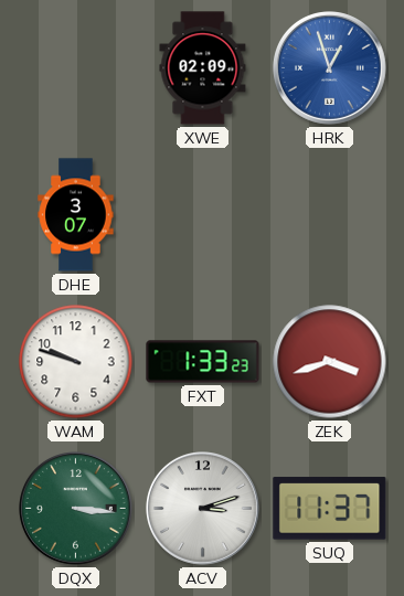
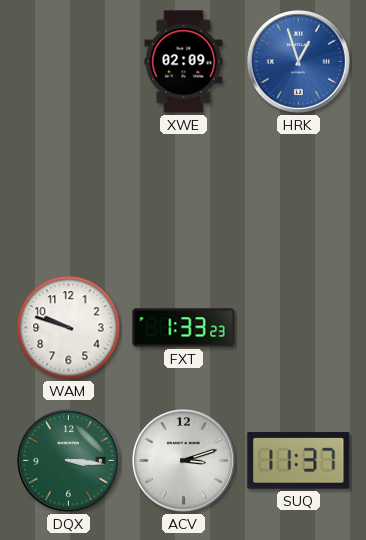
DHE: 3:07 -> none (76, 215)
ZEK: 3:42 -> none (330, 362)
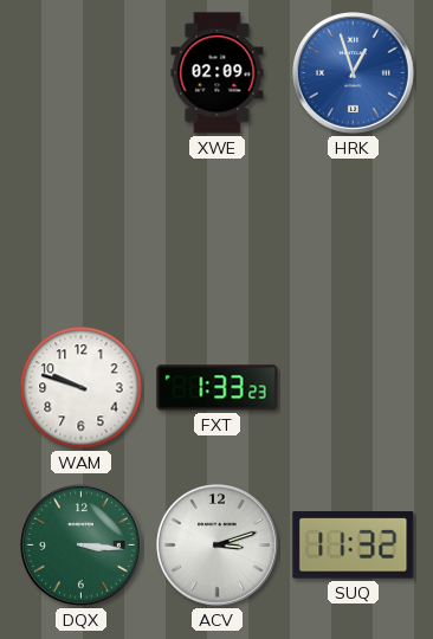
SUQ: 11:37 -> 11:32 (354, 546)
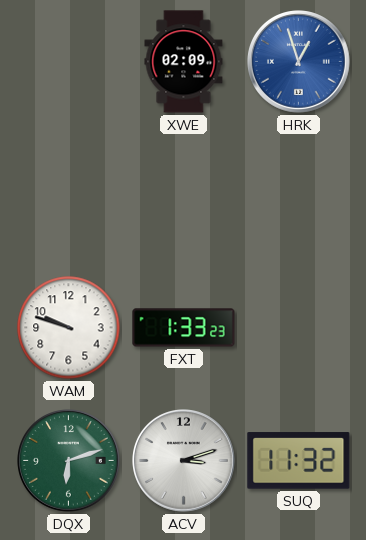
DQX: 3:16 -> 6:12 (69, 461)
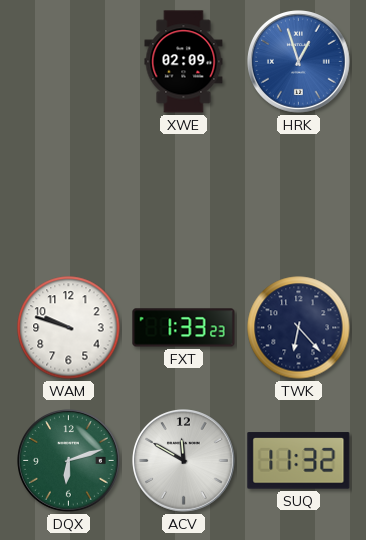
TWK: none -> 6:23 (299, 328)
ACV: 3:12 -> 11:50 (184, 461)
